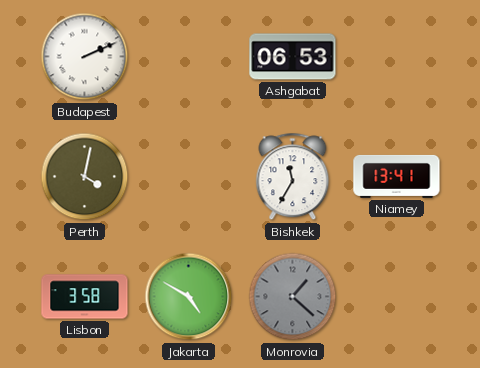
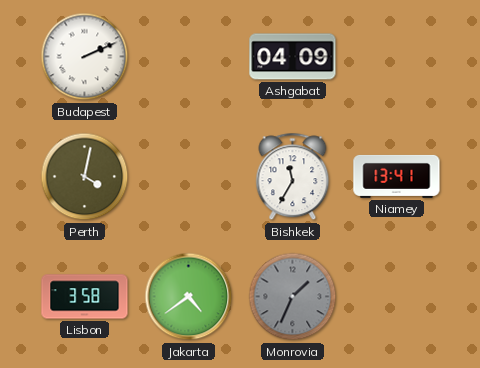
Ashgabat: 06:53 -> 04:09 (293, 57)
Jakarta: 4:50 -> 4:39 (189, 297)
Monrovia: 1:22 -> 1:34 (293, 297)
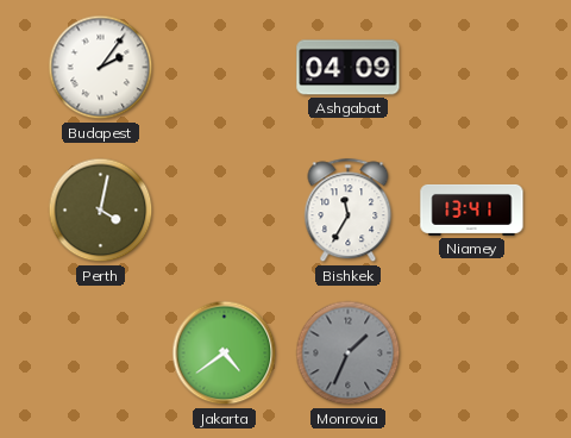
Budapest: 2:11 -> 2:06 (101, 68)
Lisbon: 3:58 -> none (85, 297)
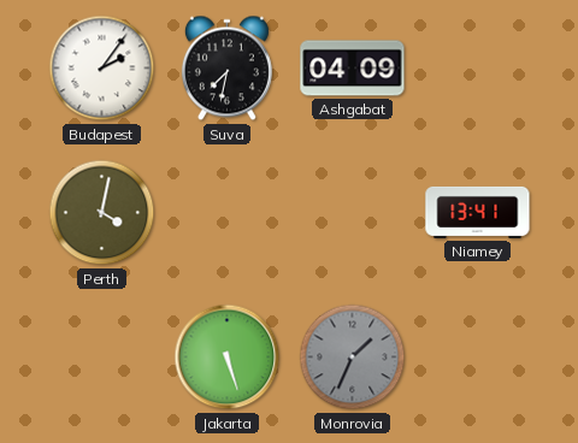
Suva: none -> 7:32 (226, 69)
Bishkek: 11:35 -> none (349, 211)
Jakarta: 4:39 -> 5:27 (228, 358)
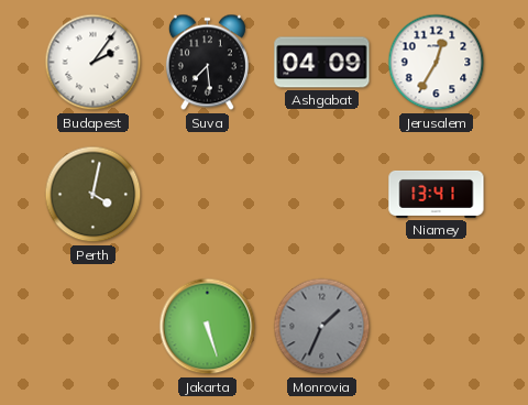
Suva: 7:32 -> 7:29 (207, 63)
Jerusalem: none -> 12:35 (437, 63)
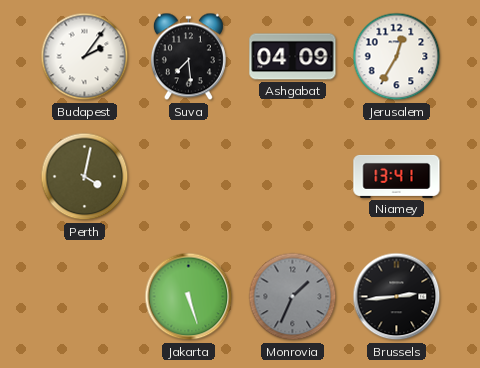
Brussels: none -> 2:44 (397, 297)
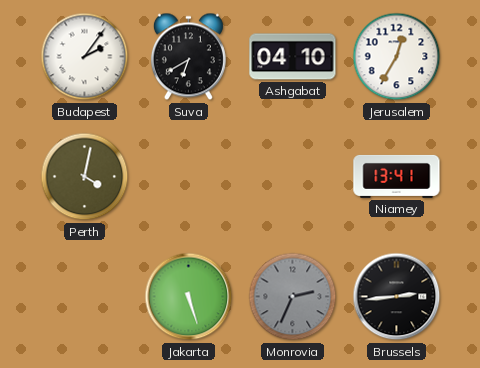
Suva: 7:29 -> 6:40 (188, 57)
Ashgabat: 04:09 -> 04:10 (293, 57)
Monrovia: 1:34 -> 2:34 (293, 297)
